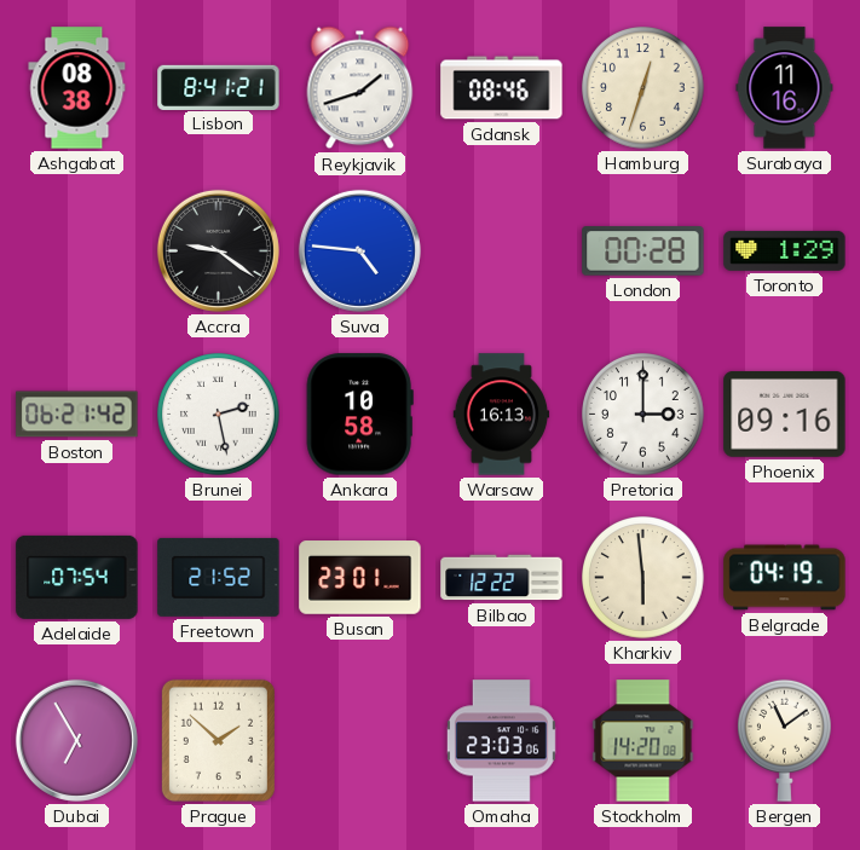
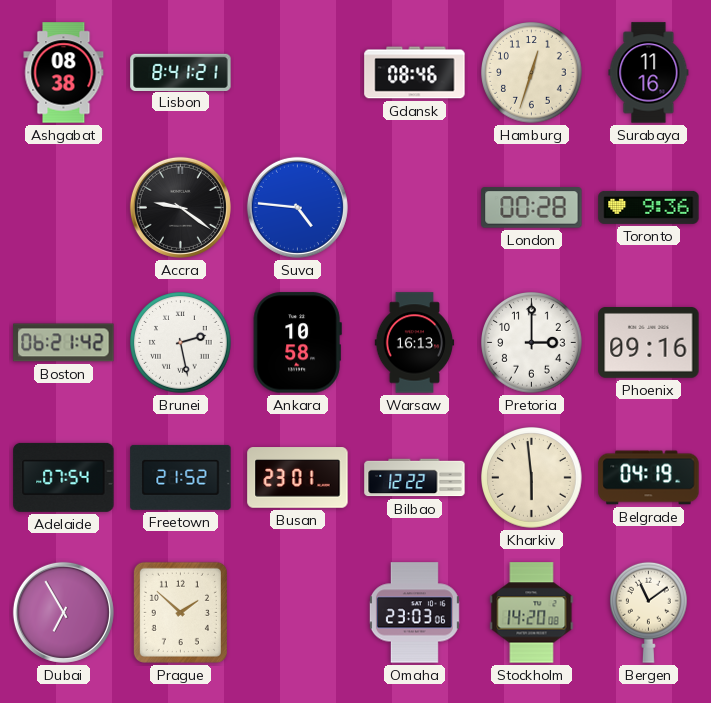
Reykjavik: 1:42 -> none (360, 88)
Toronto: 1:29 -> 9:36 (649, 207)
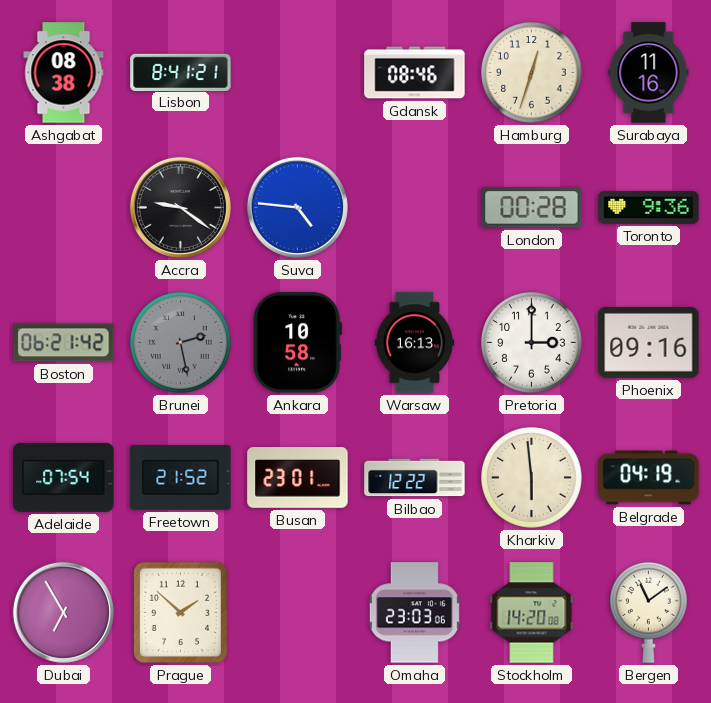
Brunei dial: white -> grey (181, 343)
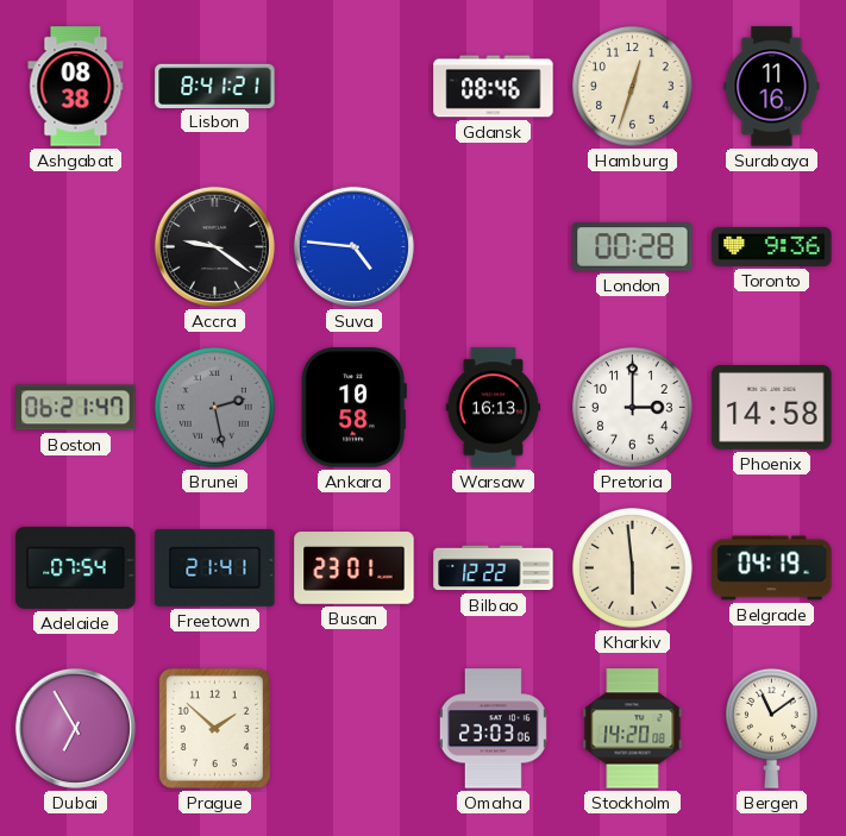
Boston: 06:21:42 -> 06:21:47 (76, 408)
Phoenix: 09:16 -> 14:58 (772, 408)
Freetown: 21:52 -> 21:41 (215, 567)
